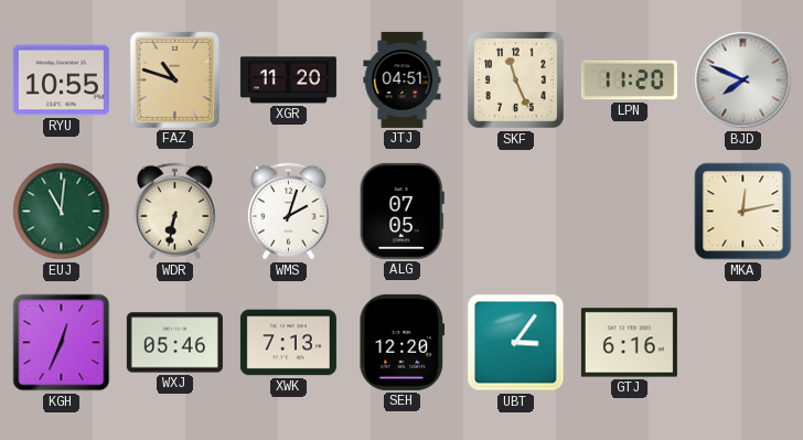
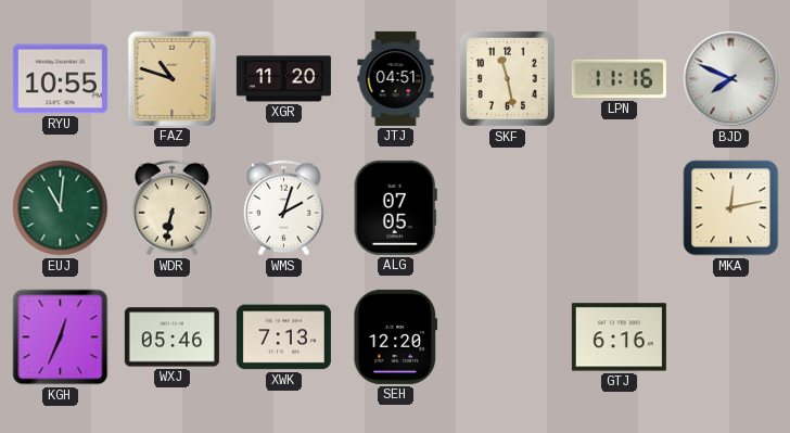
SKF: 11:26 -> 11:28 (507, 78)
LPN: 11:20 -> 11:16 (619, 79)
UBT: 3:06 -> none (516, 343)
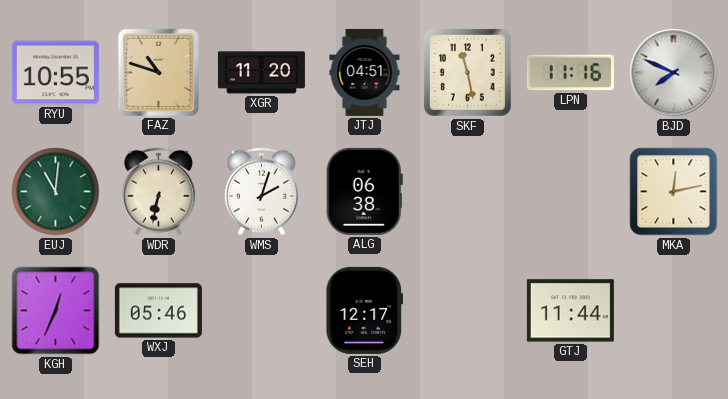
ALG: 07:05 -> 06:38 (364, 191)
XWK: 7:13 -> none (283, 338)
SEH: 12:20 -> 12:17 (364, 310)
GTJ: 6:16 -> 11:44 (570, 311)
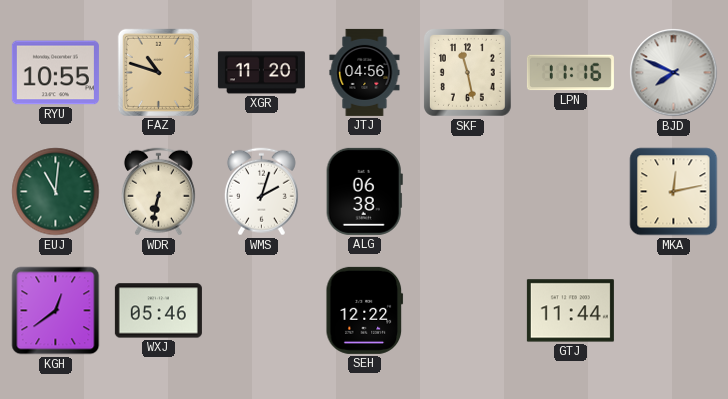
JTJ: 04:51 -> 04:56 (365, 72)
KGH: 12:34 -> 12:39 (56, 311)
SEH: 12:17 -> 12:22 (364, 310)
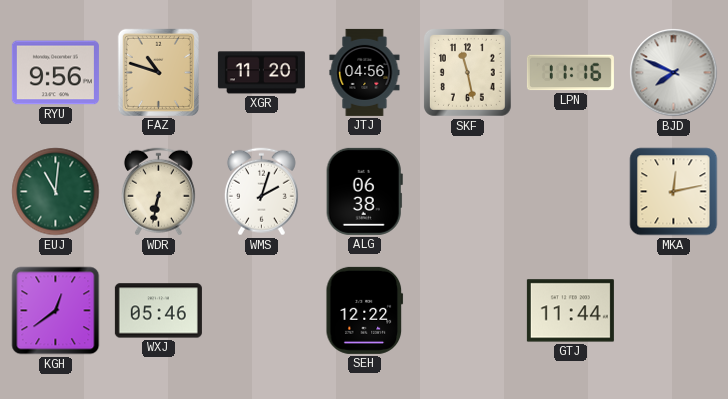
RYU: 10:55 -> 9:56 (55, 73)
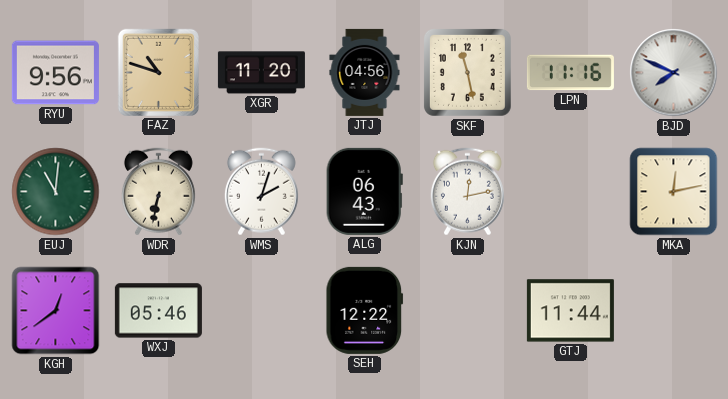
ALG: 06:38 -> 06:43 (364, 191)
KJN: none -> 12:13 (467, 192)
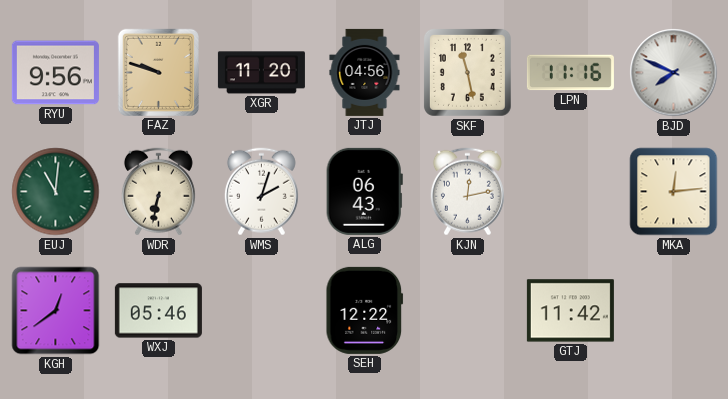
FAZ: 10:48 -> 9:48 (158, 72)
MKA: 12:13 -> 12:14 (674, 192)
GTJ: 11:44 -> 11:42 (570, 311)
